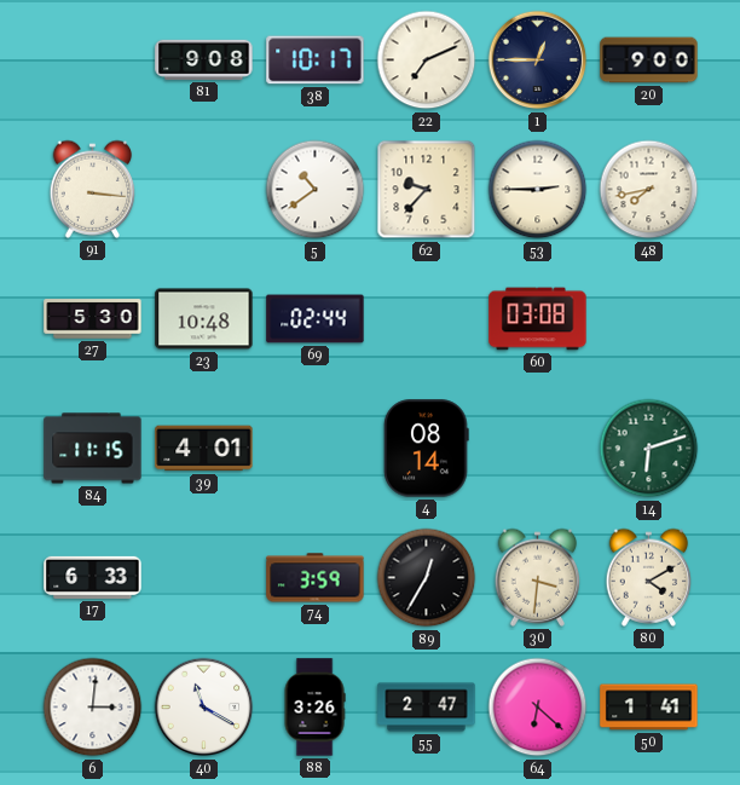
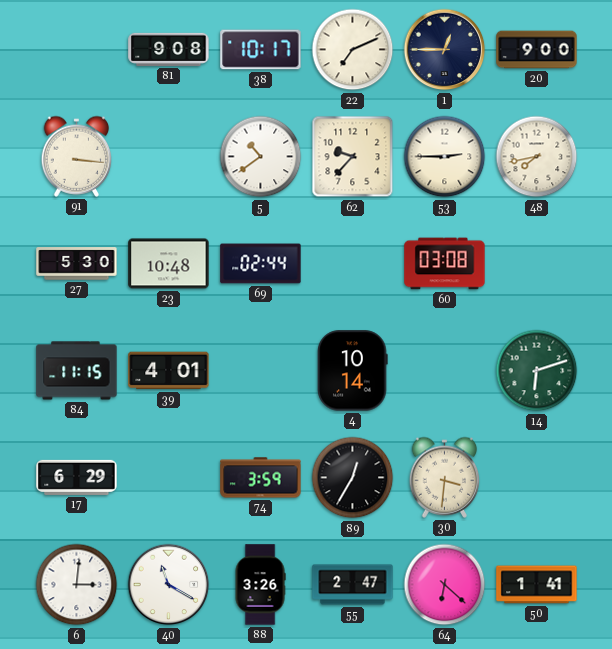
4: 08:14 -> 10:14 (353, 371)
17: 6:33 -> 6:29 (77, 477)
80: 4:10 -> none (649, 577)
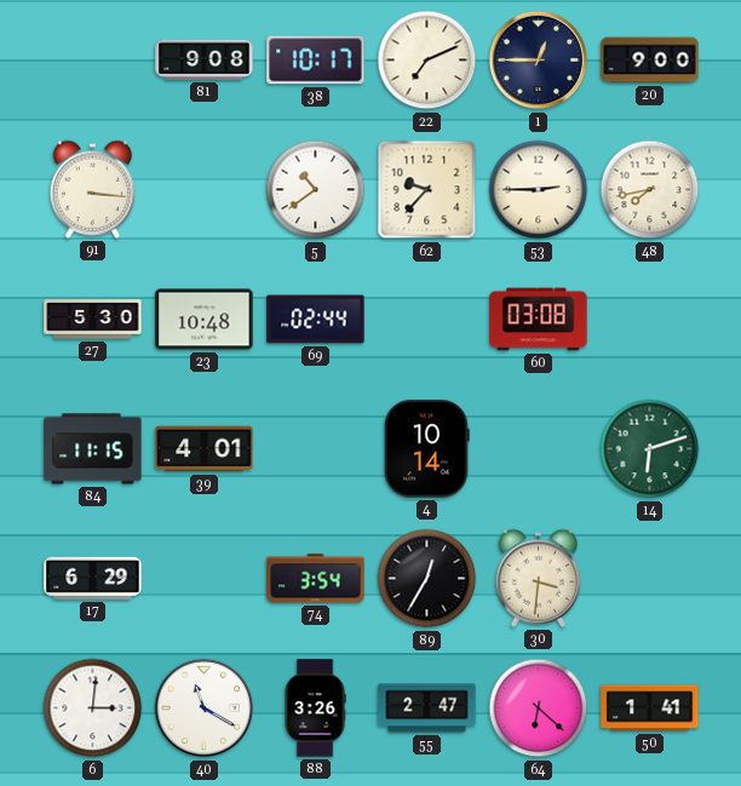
74: 3:59 -> 3:54 (316, 579)
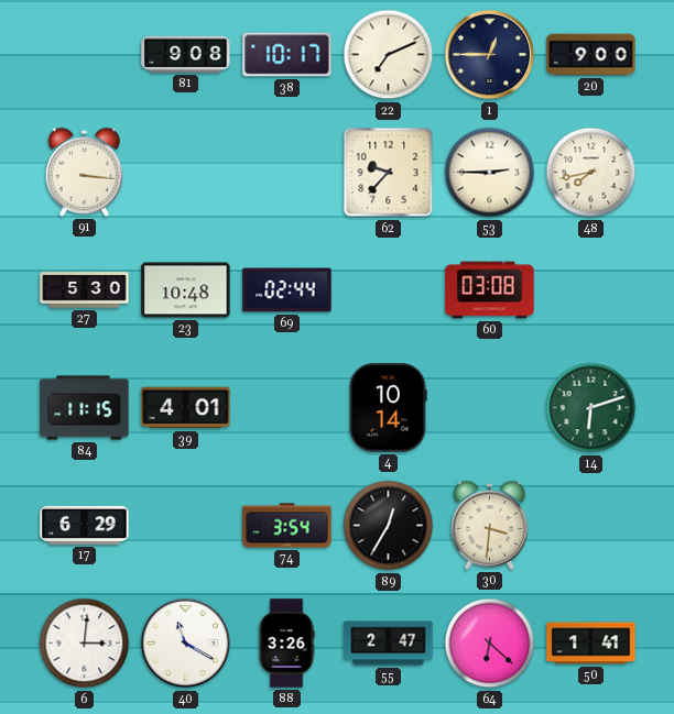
5: 10:39 -> none (316, 190)
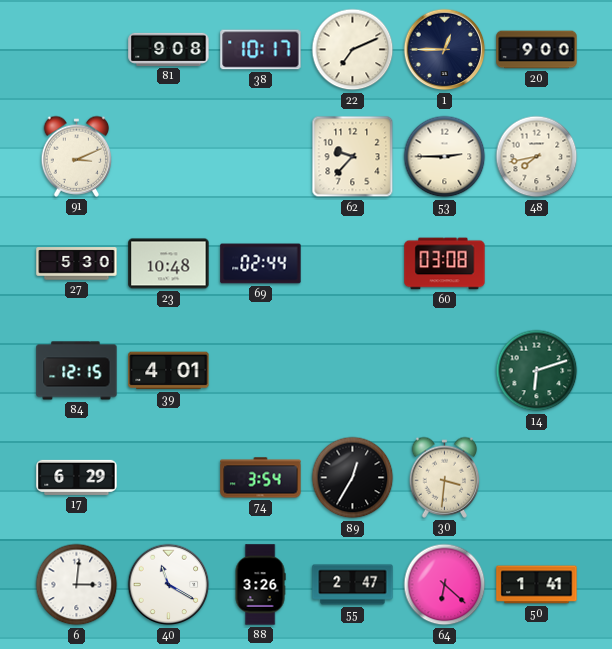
91: 3:16 -> 3:11 (77, 156)
84: 11:15 -> 12:15 (77, 371)
4: 10:14 -> none (389, 408)
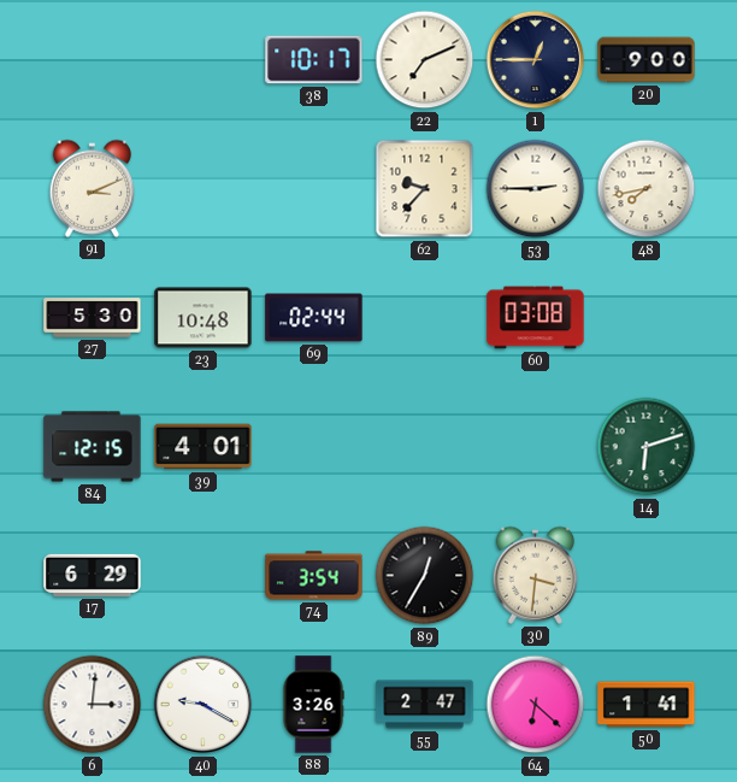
81: 9:08 -> none (169, 49)
40: 11:20 -> 9:20 (204, 705)
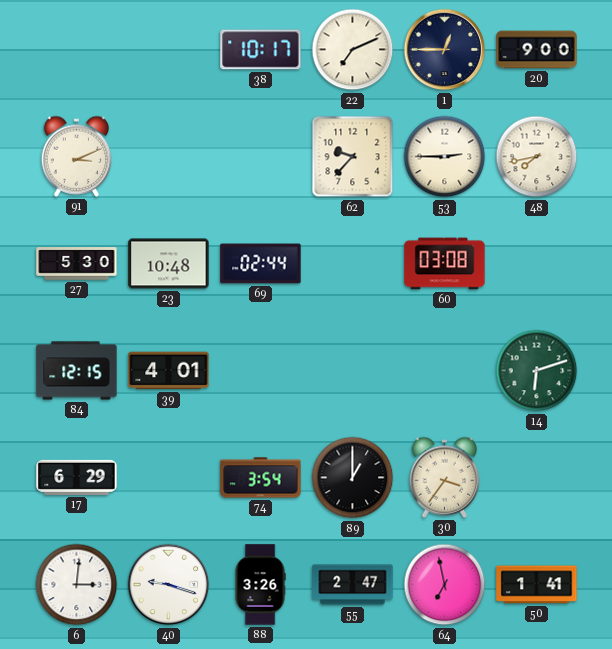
89: 12:35 -> 1:00 (353, 478)
30: 3:31 -> 3:36 (445, 477)
40: 9:20 -> 9:18 (169, 585)
64: 6:22 -> 6:58 (445, 585)
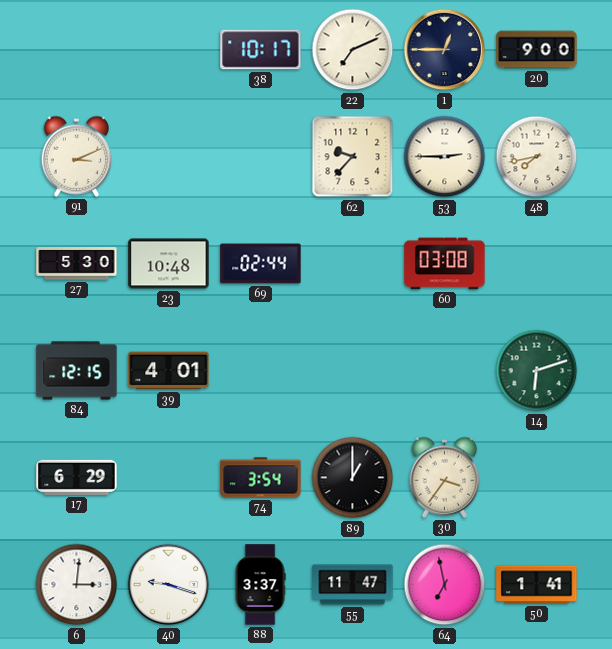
88: 3:26 -> 3:37 (260, 585)
55: 2:47 -> 11:47 (353, 585)
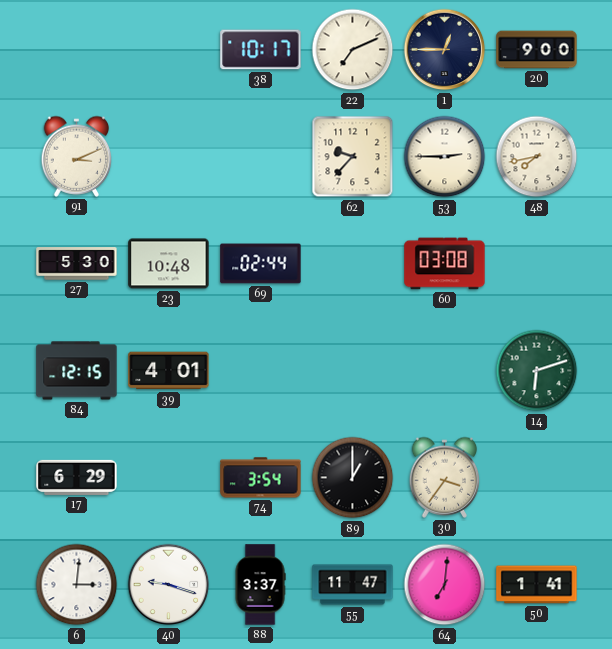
64: 6:58 -> 7:01 (445, 585)
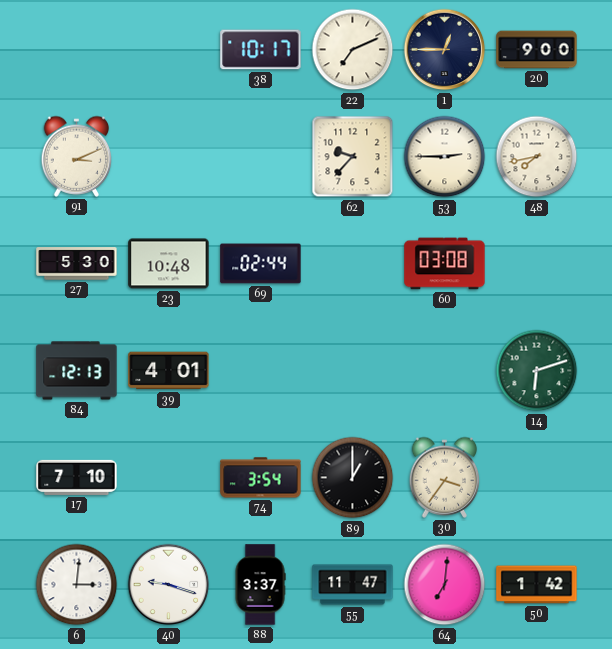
84: 12:15 -> 12:13 (77, 371)
17: 6:29 -> 7:10 (77, 477)
50: 1:41 -> 1:42 (537, 585)
